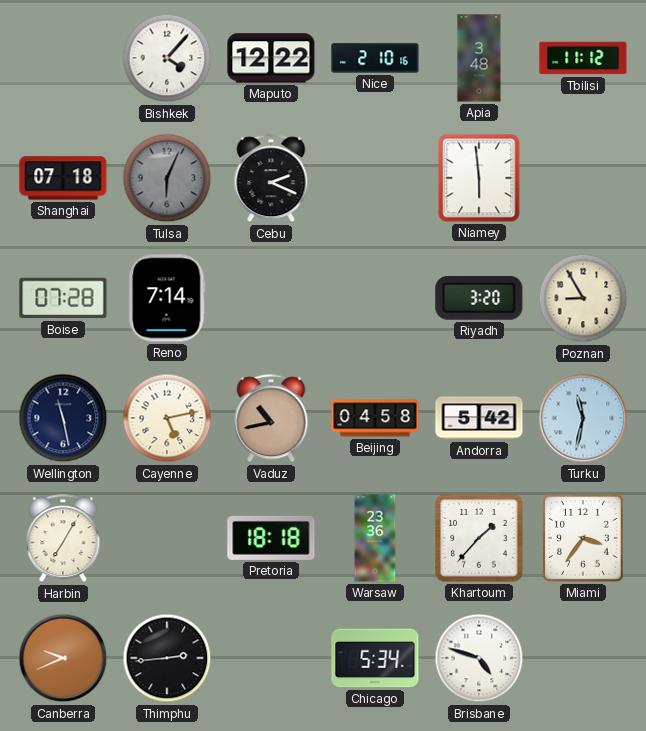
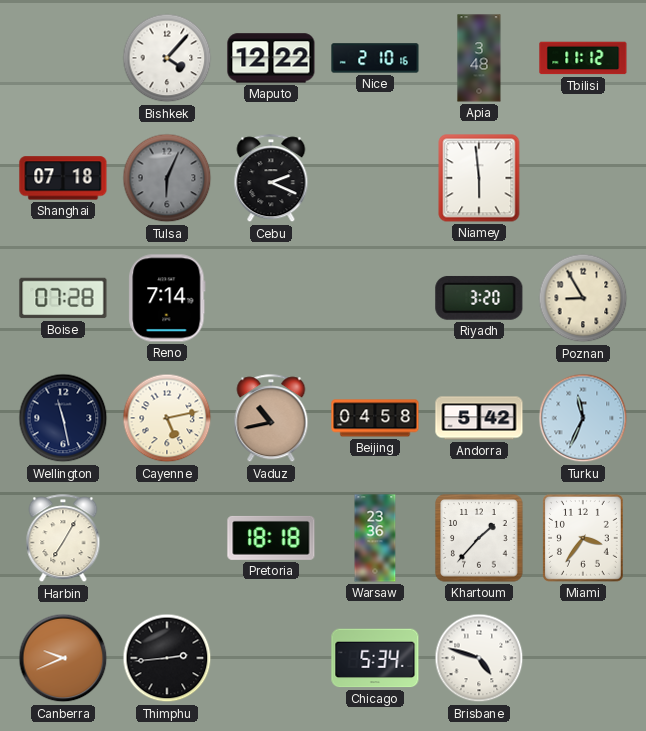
Turku: 11:32 -> 11:34 (583, 418)
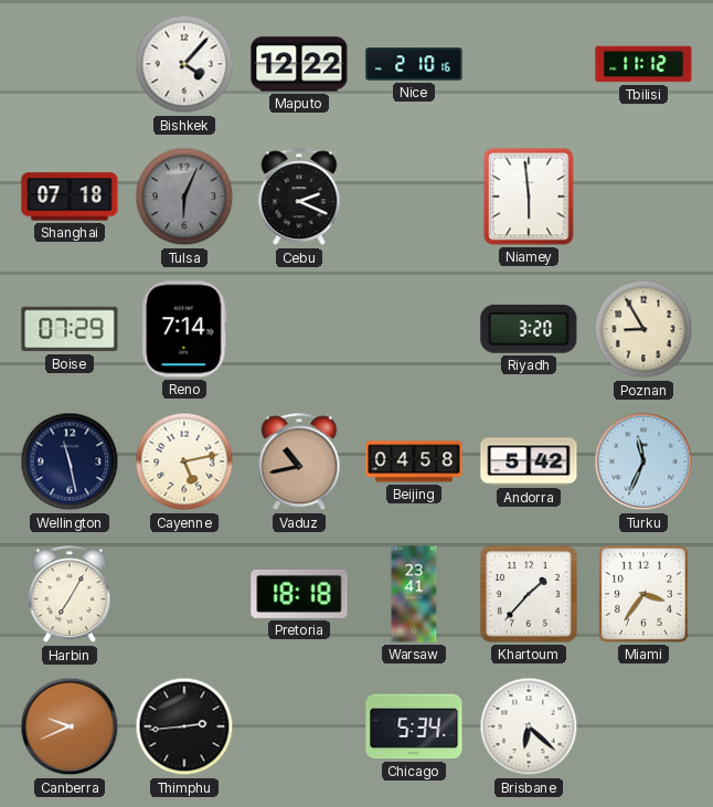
Apia: 3:48 -> none (479, 58)
Boise: 07:28 -> 07:29 (70, 329)
Warsaw: 23:36 -> 23:41 (414, 594)
Brisbane: 4:48 -> 6:22 (529, 726)
